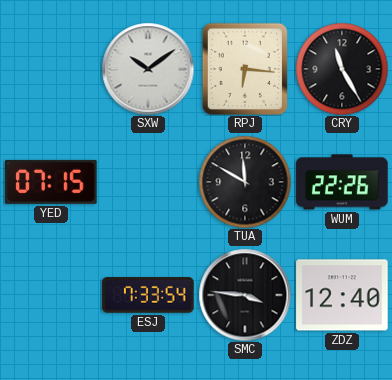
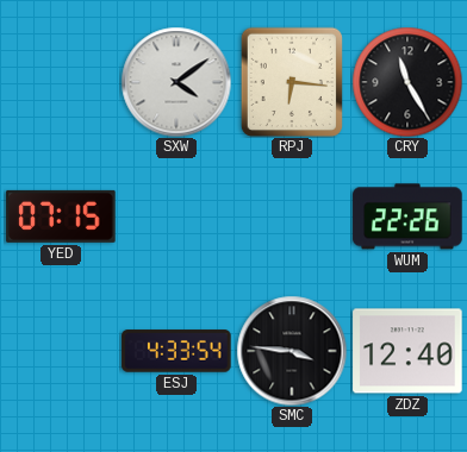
SXW: 10:09 -> 4:09 (176, 82)
TUA: 11:50 -> none (245, 182)
ESJ: 7:33 -> 4:33 (176, 351)
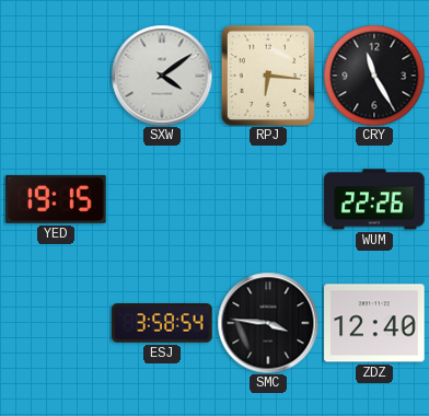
YED: 07:15 -> 19:15 (56, 199)
ESJ: 4:33 -> 3:58 (162, 323)
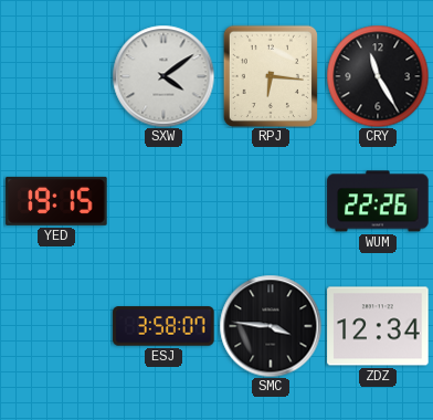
ESJ: 3:58:54 -> 3:58:07 (163, 326)
ZDZ: 12:40 -> 12:34 (378, 326)
